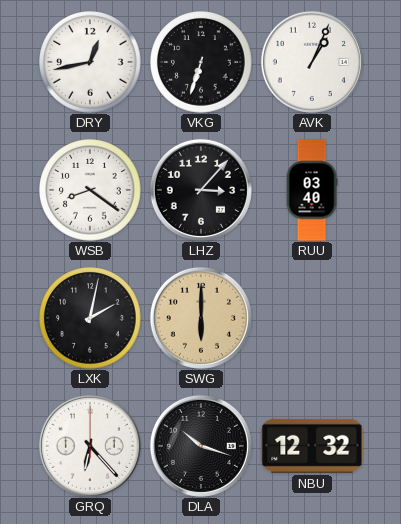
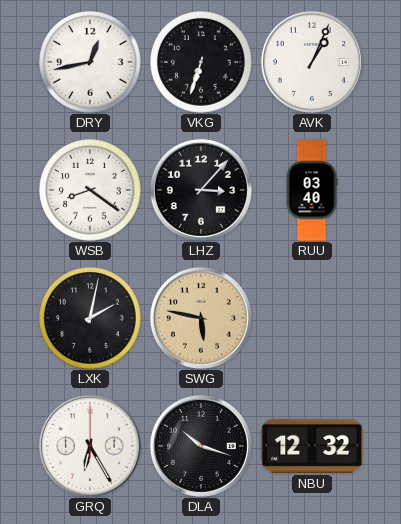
SWG: 6:00 -> 5:47 (201, 318)
GRQ: 6:23 -> 6:25 (90, 446)
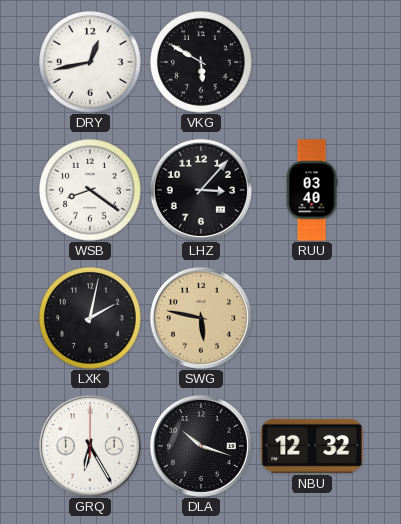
VKG: 6:33 -> 5:50 (202, 63)
AVK: 1:04 -> none (312, 62)
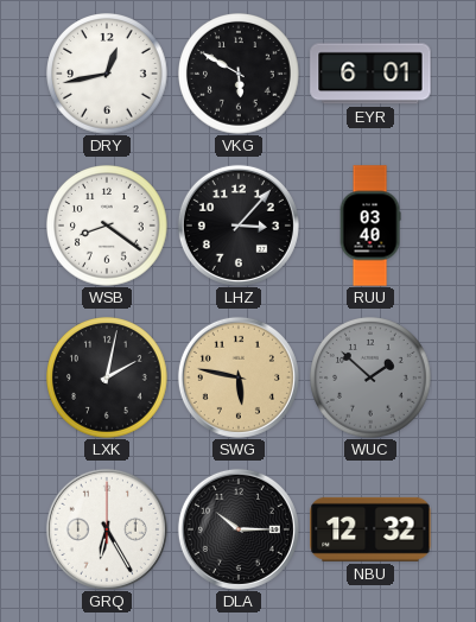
EYR: none -> 6:01 (370, 74)
WUC: none -> 1:52 (372, 379)
DLA: 10:18 -> 10:15 (239, 529)
